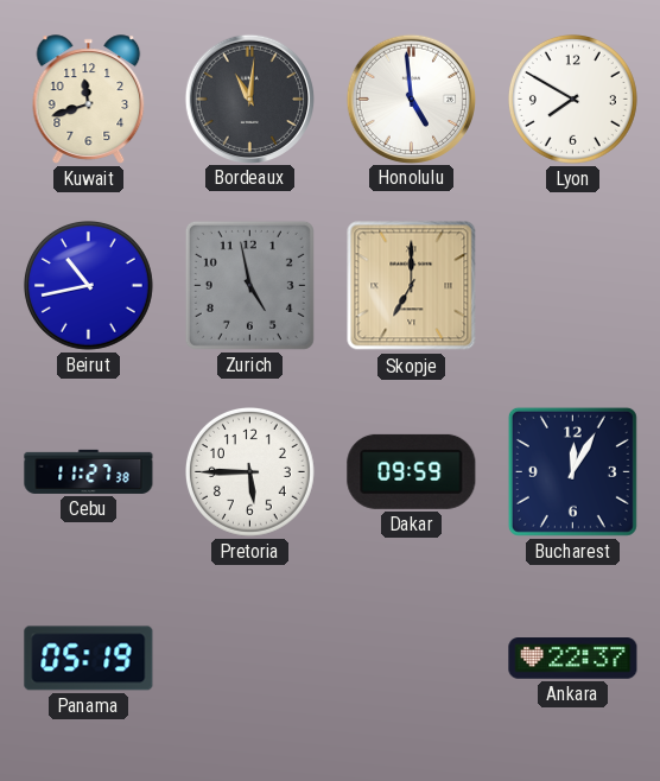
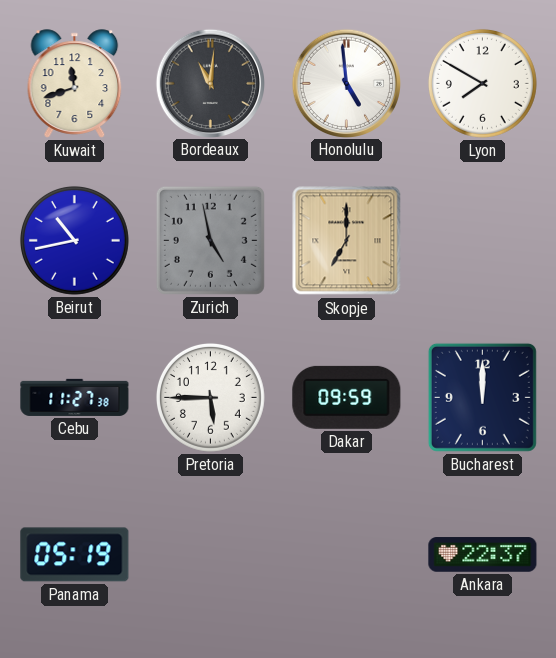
Bucharest: 12:05 -> 12:00 (482, 397)
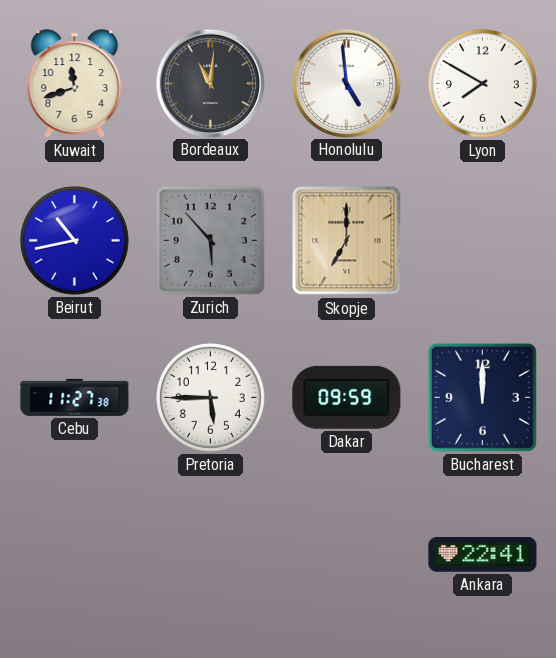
Zurich: 4:58 -> 5:53 (210, 240)
Panama: 05:19 -> none (75, 555)
Ankara: 22:37 -> 22:41 (483, 555)
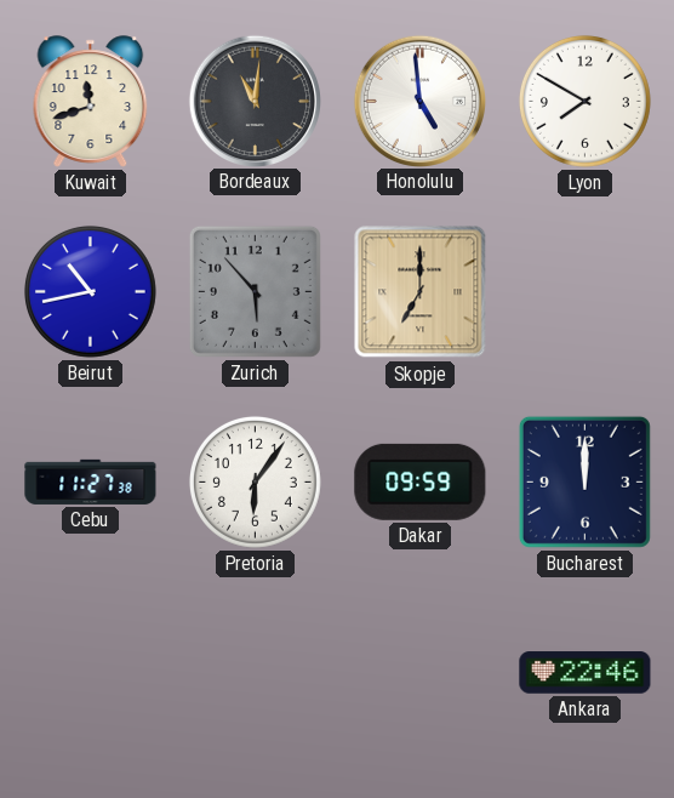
Pretoria: 5:45 -> 6:06 (255, 481)
Ankara: 22:41 -> 22:46 (586, 673)
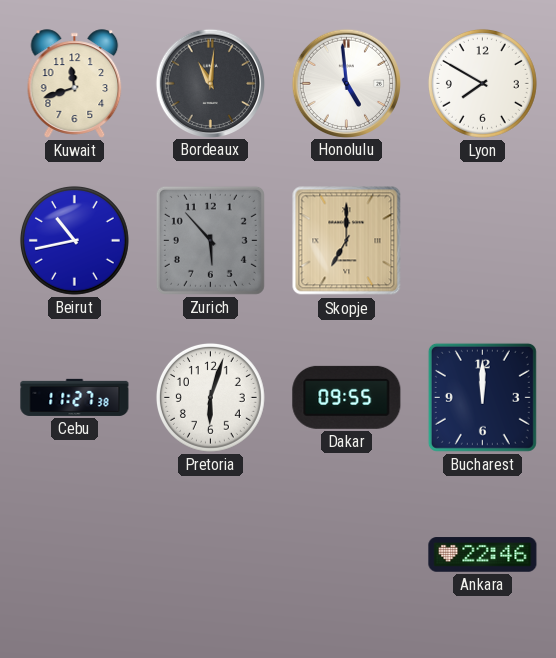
Pretoria: 6:06 -> 6:03 (210, 397)
Dakar: 09:59 -> 09:55 (347, 397)
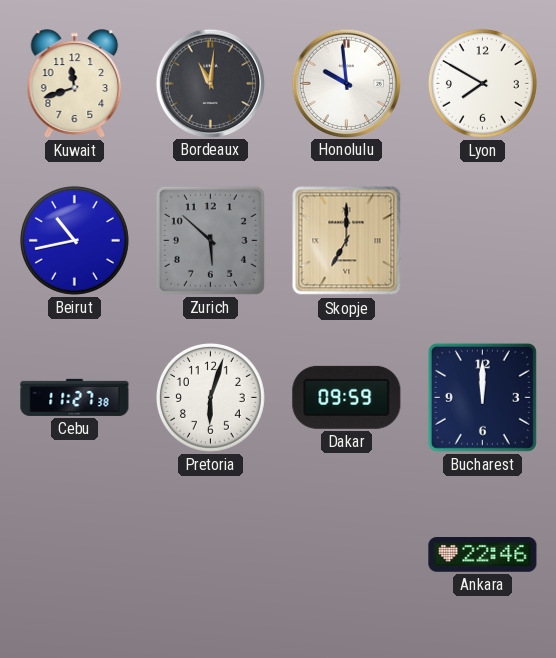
Honolulu: 4:59 -> 9:59 (346, 83)
Zurich: 5:53 -> 5:52 (210, 240)
Dakar: 09:55 -> 09:59 (347, 397)
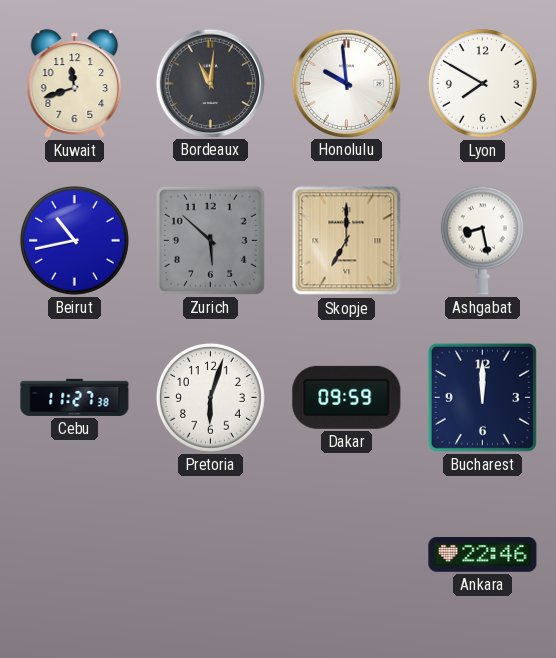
Ashgabat: none -> 8:28 (482, 240)
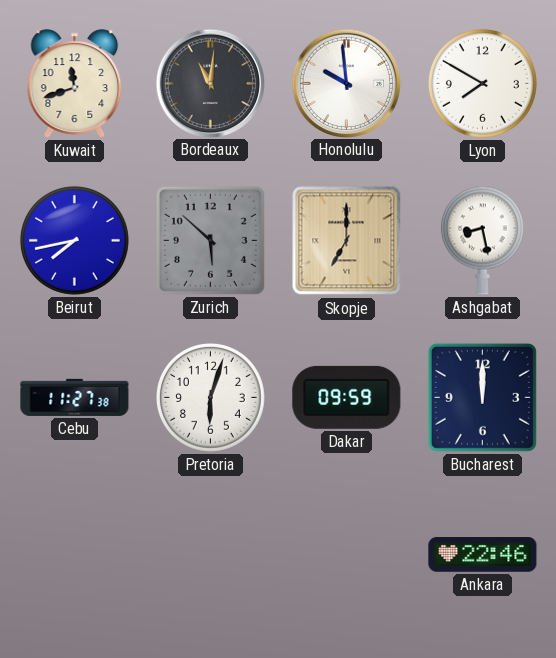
Beirut: 10:43 -> 7:43 (74, 240)
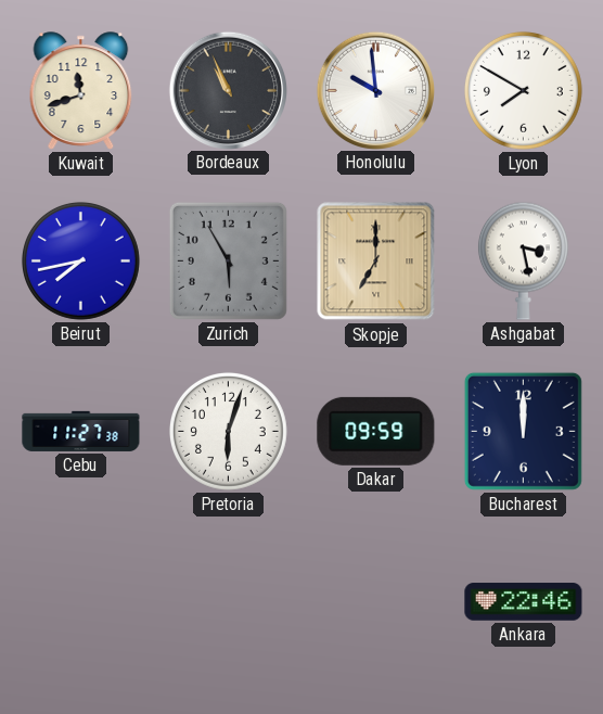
Bordeaux: 11:01 -> 10:56 (228, 90)
Zurich: 5:52 -> 5:55 (228, 260)
Ashgabat: 8:28 -> 3:28 (523, 260)
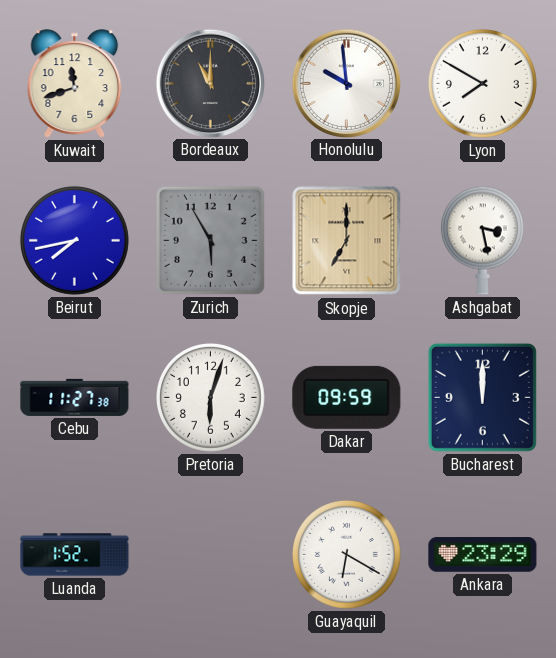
Bordeaux: 10:56 -> 11:00 (210, 83)
Luanda: none -> 1:52 (75, 555)
Guayaquil: none -> 6:20 (346, 554)
Ankara: 22:46 -> 23:29 (483, 555)
